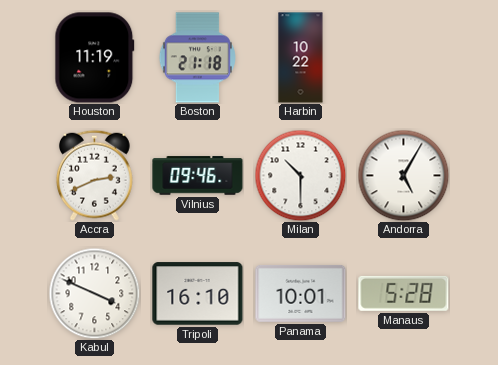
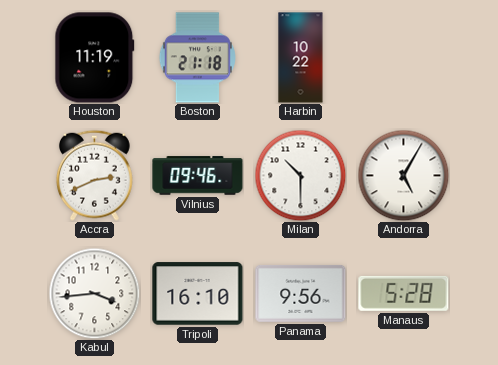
Kabul: 3:49 -> 3:44 (94, 293)
Panama: 10:01 -> 9:56 (301, 293)
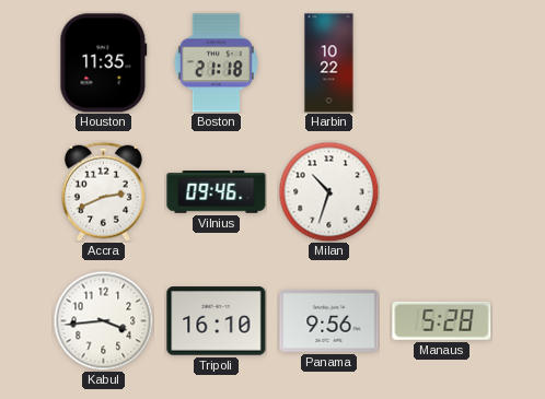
Houston: 11:19 -> 11:35 (104, 63)
Milan: 10:30 -> 10:33 (328, 191)
Andorra: 5:05 -> none (403, 175)
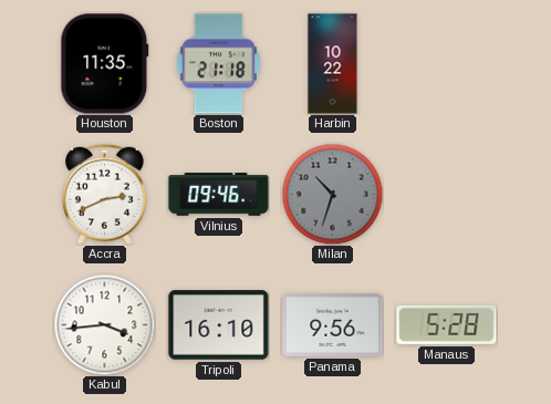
Milan dial: white -> grey (332, 194)
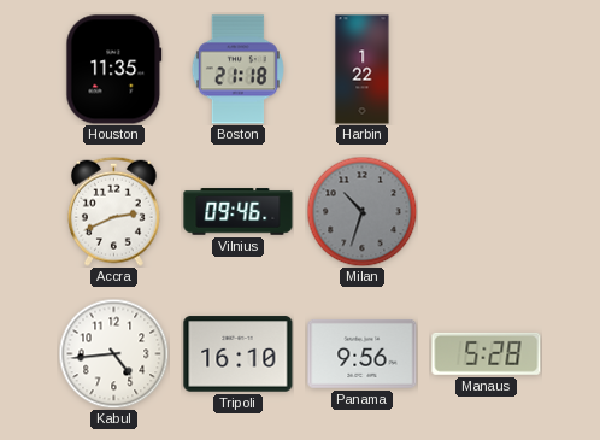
Harbin: 10:22 -> 1:22 (363, 70)
Kabul: 3:44 -> 4:44 (113, 353)
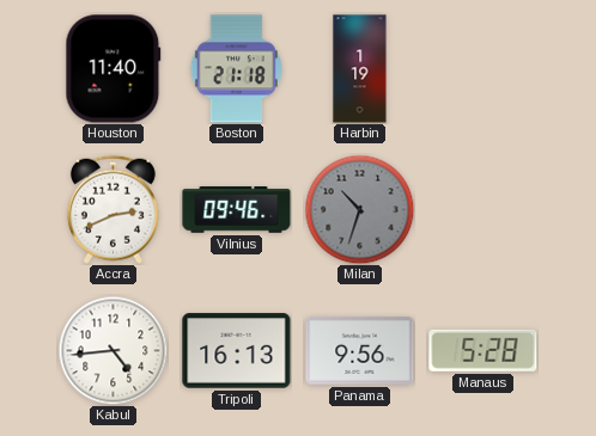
Houston: 11:35 -> 11:40 (114, 69)
Harbin: 1:22 -> 1:19 (360, 69)
Tripoli: 16:10 -> 16:13 (237, 351)
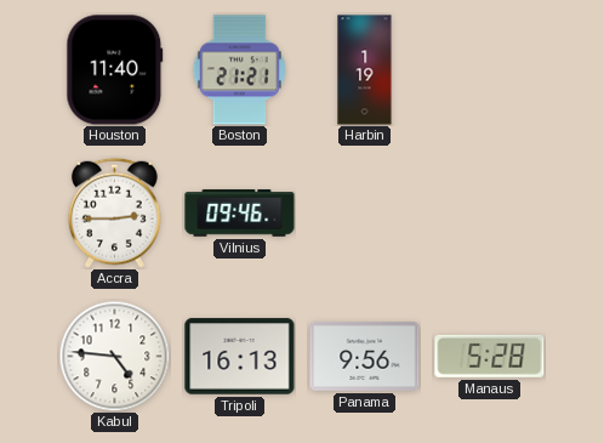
Boston: 21:18 -> 21:21 (239, 70)
Accra: 2:41 -> 2:45 (114, 212)
Milan: 10:33 -> none (359, 209)
Kabul: 4:44 -> 4:46 (114, 356)
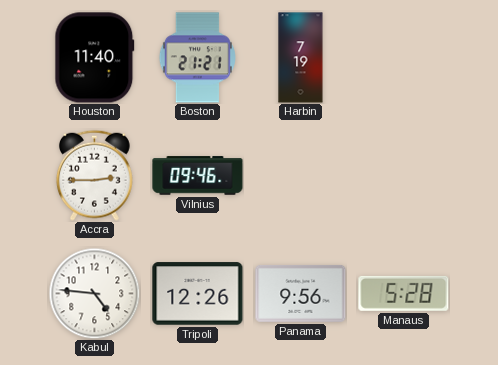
Harbin: 1:19 -> 7:19 (301, 58)
Tripoli: 16:13 -> 12:26 (198, 294)
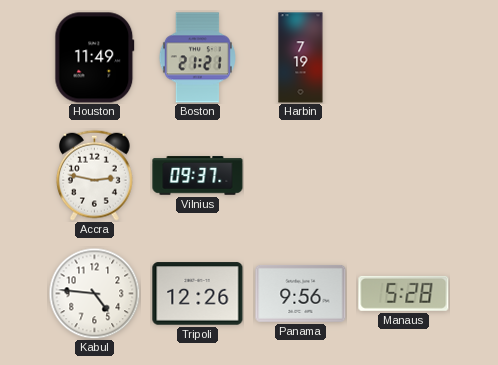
Houston: 11:40 -> 11:49 (95, 58)
Accra: 2:45 -> 2:47 (94, 175)
Vilnius: 09:46 -> 09:37 (198, 176)
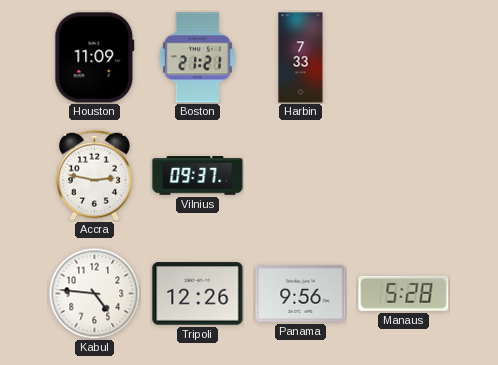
Houston: 11:49 -> 11:09 (95, 58)
Harbin: 7:19 -> 7:33 (301, 58)
